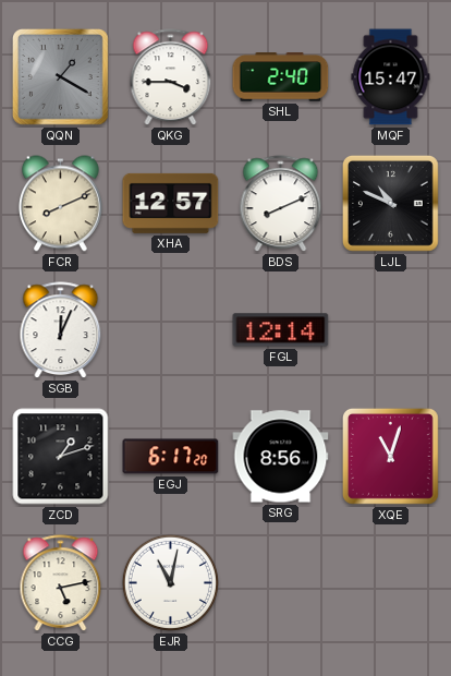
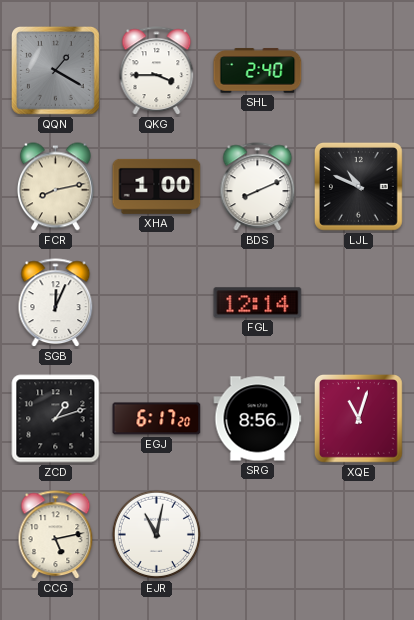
MQF: 15:47 -> none (391, 77)
FCR: 8:11 -> 8:13 (55, 187)
XHA: 12:57 -> 1:00 (157, 186)
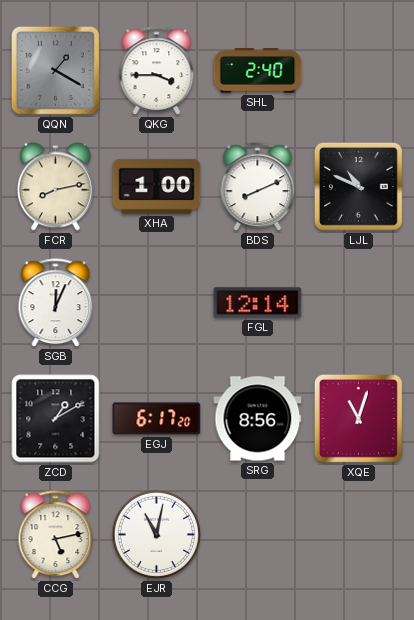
ZCD: 1:12 -> 1:10 (56, 419)
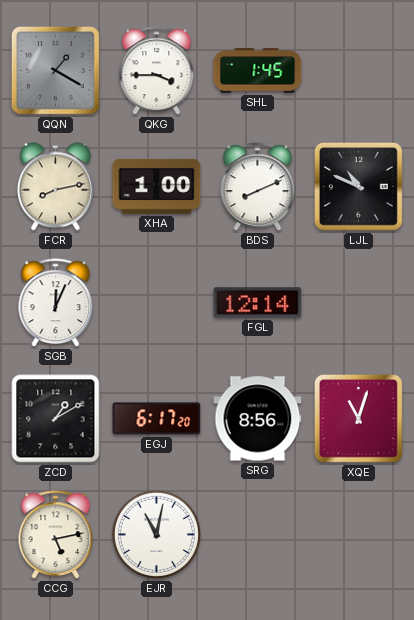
SHL: 2:40 -> 1:45 (258, 71)
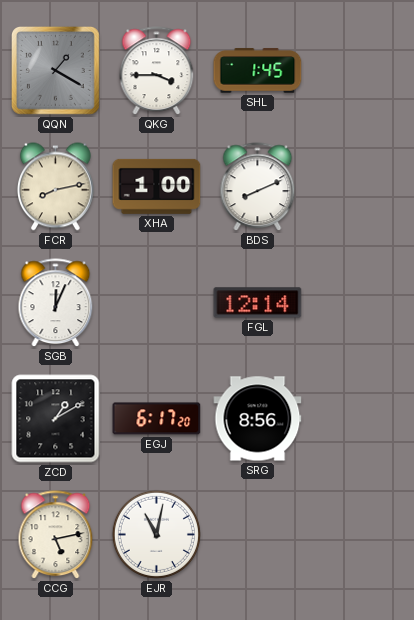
LJL: 10:49 -> none (359, 187)
XQE: 11:03 -> none (359, 419)
